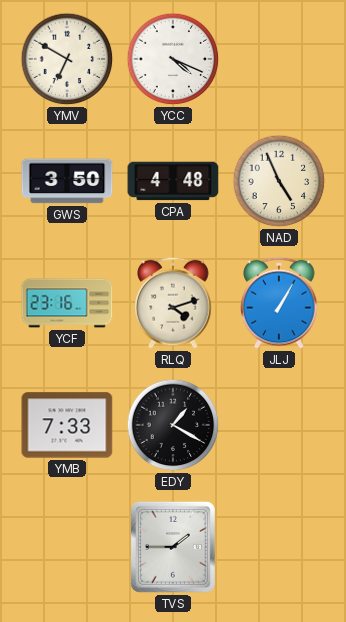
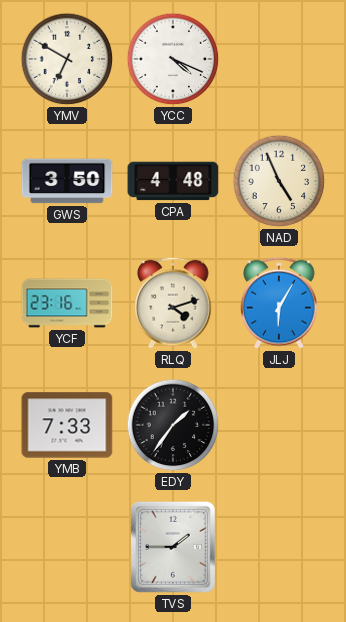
JLJ: 1:05 -> 6:05 (279, 303)
EDY: 1:20 -> 1:36 (173, 425)
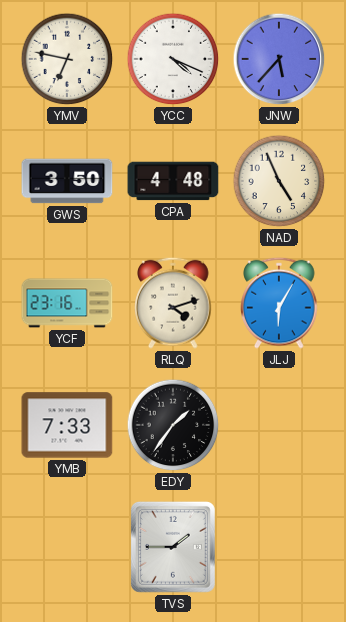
YMV: 6:50 -> 6:47 (67, 59)
JNW: none -> 5:37 (279, 59)
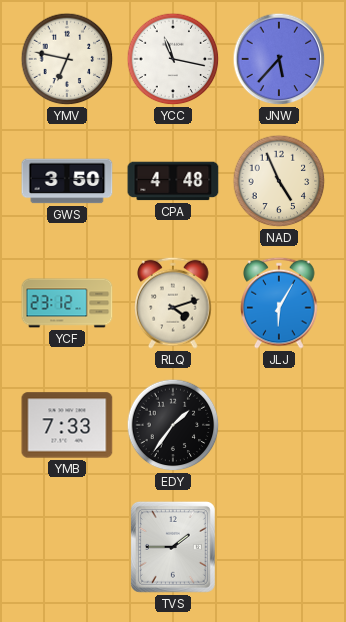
YCC: 4:19 -> 11:17 (173, 59)
YCF: 23:16 -> 23:12 (67, 303)
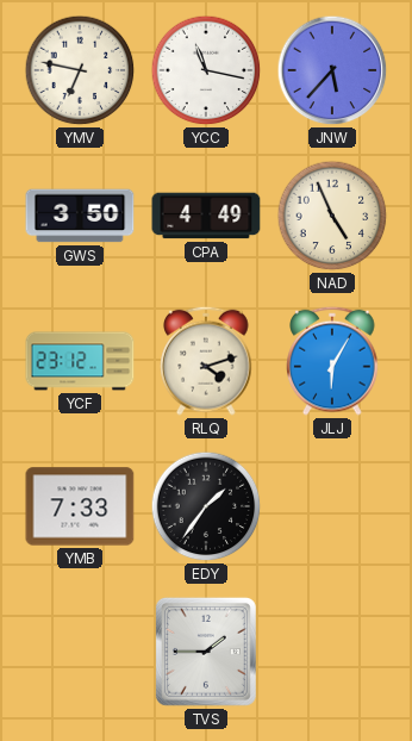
CPA: 4:48 -> 4:49 (206, 216)
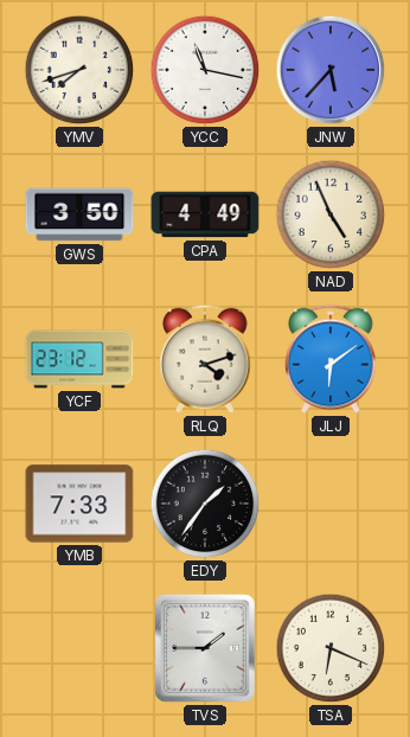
YMV: 6:47 -> 7:42 (79, 70)
JLJ: 6:05 -> 6:09 (331, 359)
TSA: none -> 6:19 (331, 648)
